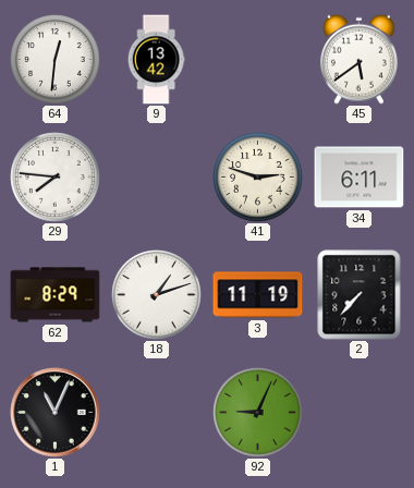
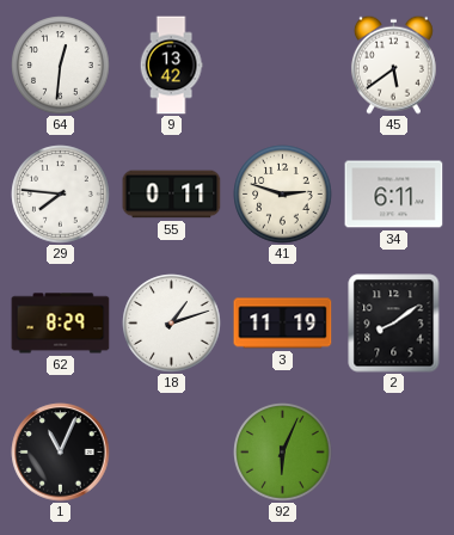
55: none -> 0:11 (172, 195)
2: 7:37 -> 8:09 (394, 324)
92: 9:04 -> 6:04 (283, 453)
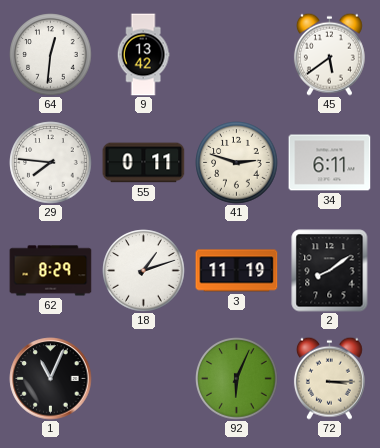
72: none -> 3:15 (329, 378)
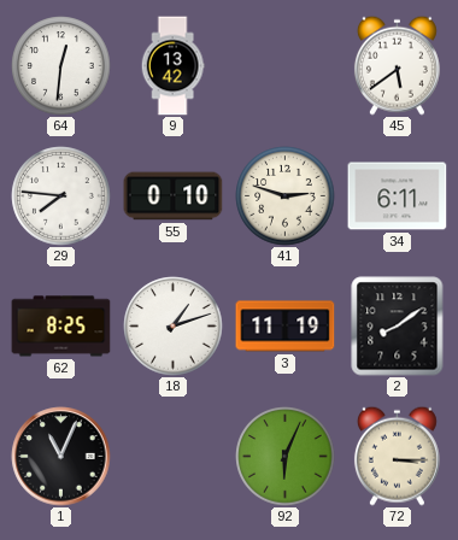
55: 0:11 -> 0:10 (174, 196)
62: 8:29 -> 8:25 (61, 327)
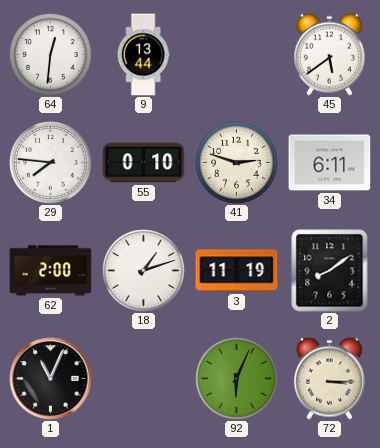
9: 13:42 -> 13:44 (143, 55)
62: 8:25 -> 2:00 (51, 271)
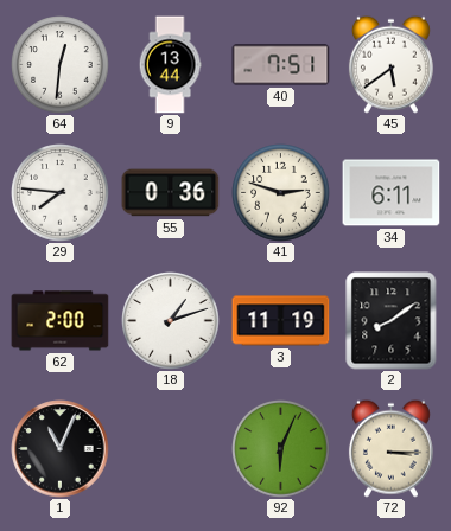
40: none -> 7:51 (281, 65)
55: 0:10 -> 0:36 (171, 193)
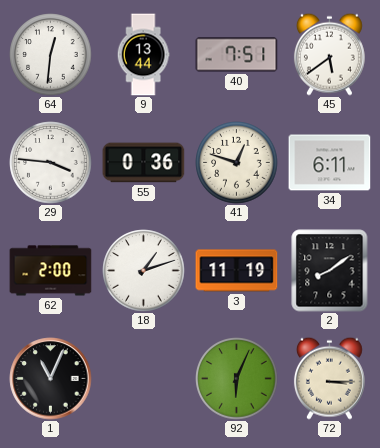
29: 7:46 -> 3:46 (51, 163)
41: 2:48 -> 12:48 (237, 163)
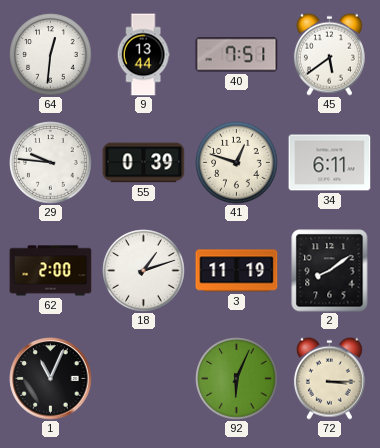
29: 3:46 -> 9:46 (51, 163)
55: 0:36 -> 0:39 (144, 163)
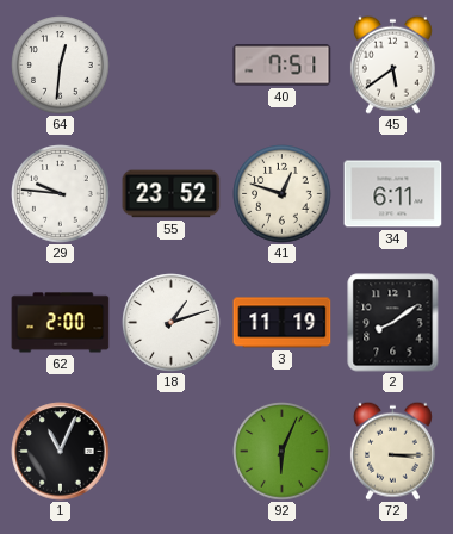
9: 13:44 -> none (143, 55)
55: 0:39 -> 23:52 (172, 194)
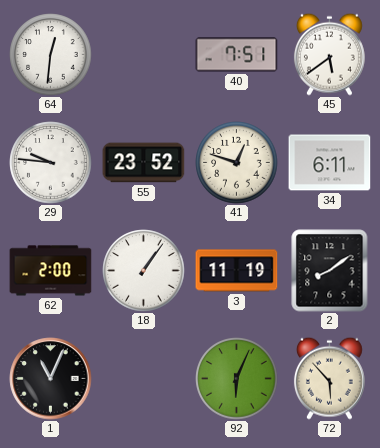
18: 1:12 -> 1:06 (144, 271)
72: 3:15 -> 5:53 (329, 378)
